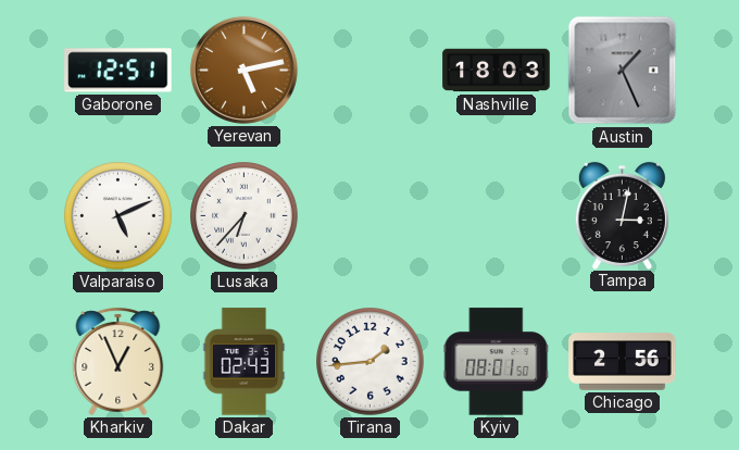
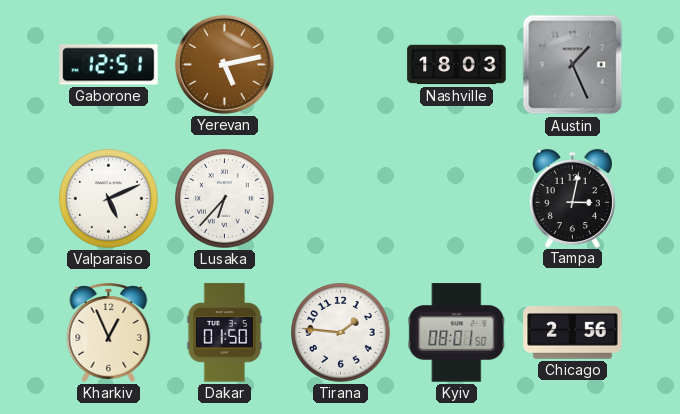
Dakar: 02:43 -> 01:50 (225, 333)
Tirana: 1:44 -> 1:46 (341, 333)
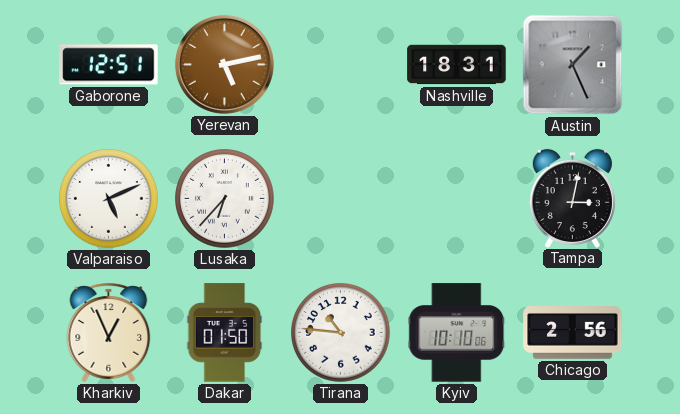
Nashville: 18:03 -> 18:31 (457, 65)
Tirana: 1:46 -> 10:46 (341, 333)
Kyiv: 08:01 -> 10:10 (457, 333)
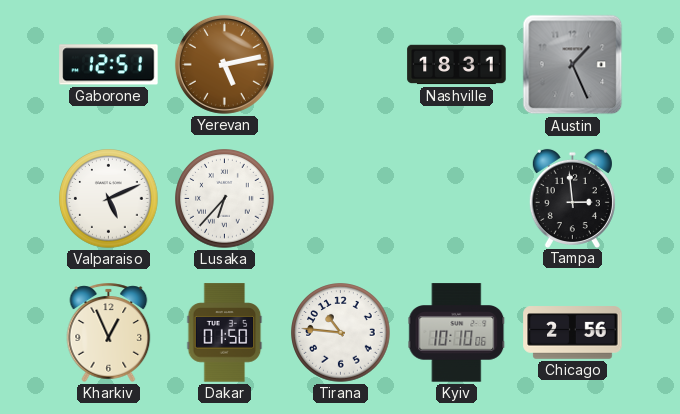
Tampa: 3:02 -> 2:59 (572, 198)
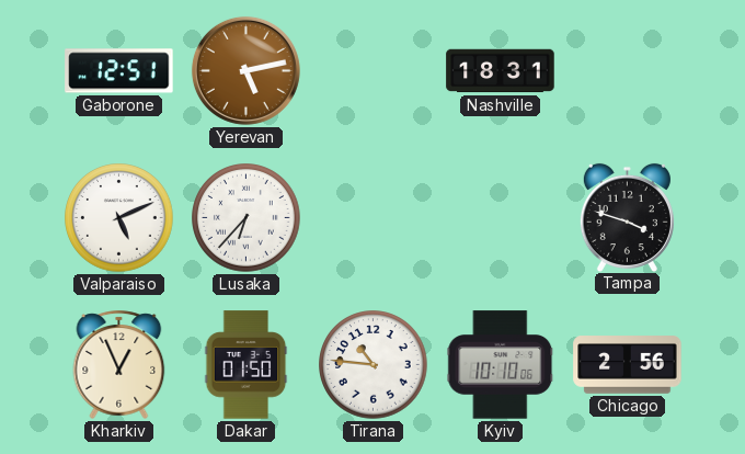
Austin: 1:26 -> none (573, 65)
Tampa: 2:59 -> 3:48 (627, 217)
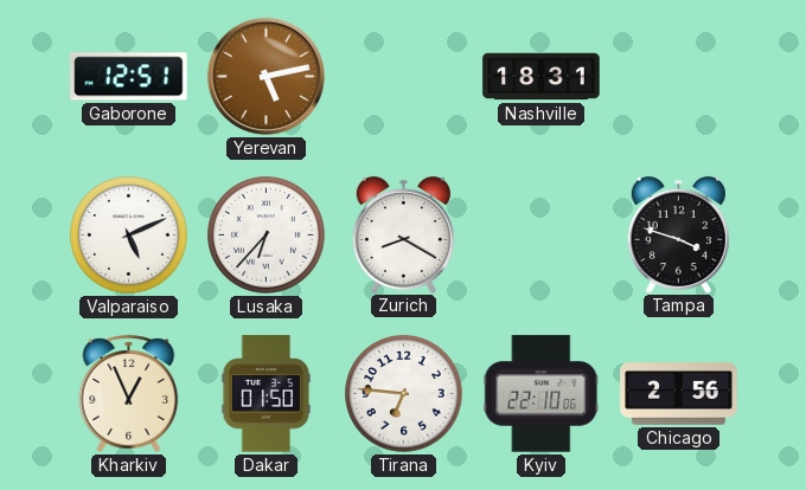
Zurich: none -> 8:20 (403, 234)
Tirana: 10:46 -> 6:46 (404, 394)
Kyiv: 10:10 -> 22:10 (542, 394)
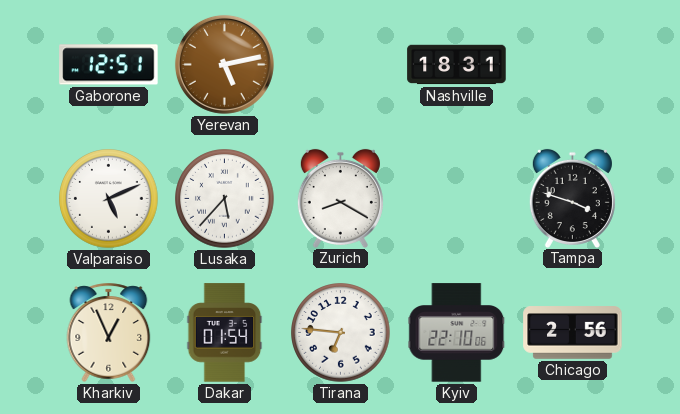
Lusaka: 6:37 -> 5:37 (225, 199)
Dakar: 01:50 -> 01:54 (225, 333)
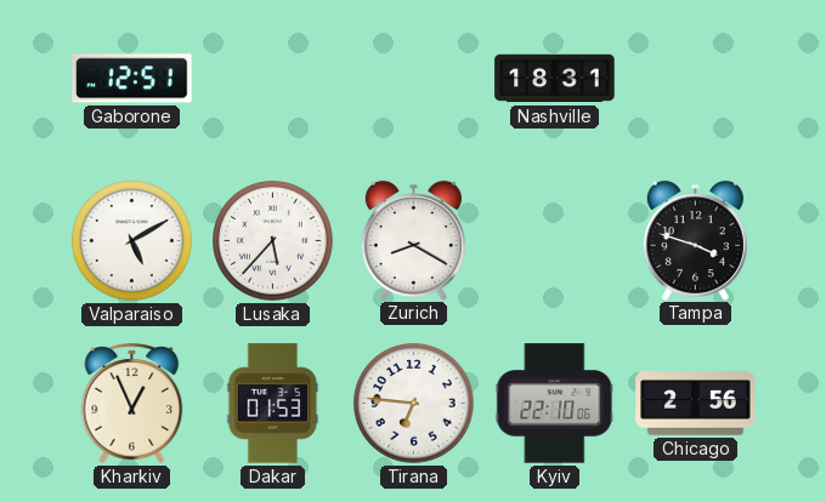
Yerevan: 5:13 -> none (224, 64)
Valparaiso: 5:11 -> 5:10 (132, 241)
Dakar: 01:54 -> 01:53 (273, 404)
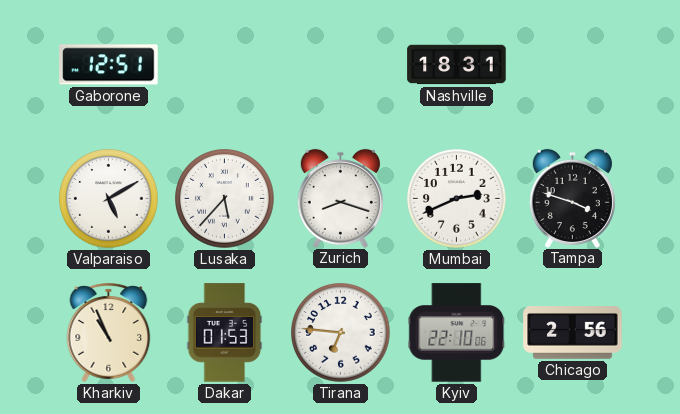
Zurich: 8:20 -> 8:18 (340, 198)
Mumbai: none -> 2:41 (457, 199)
Kharkiv: 12:56 -> 10:56 (109, 332)
